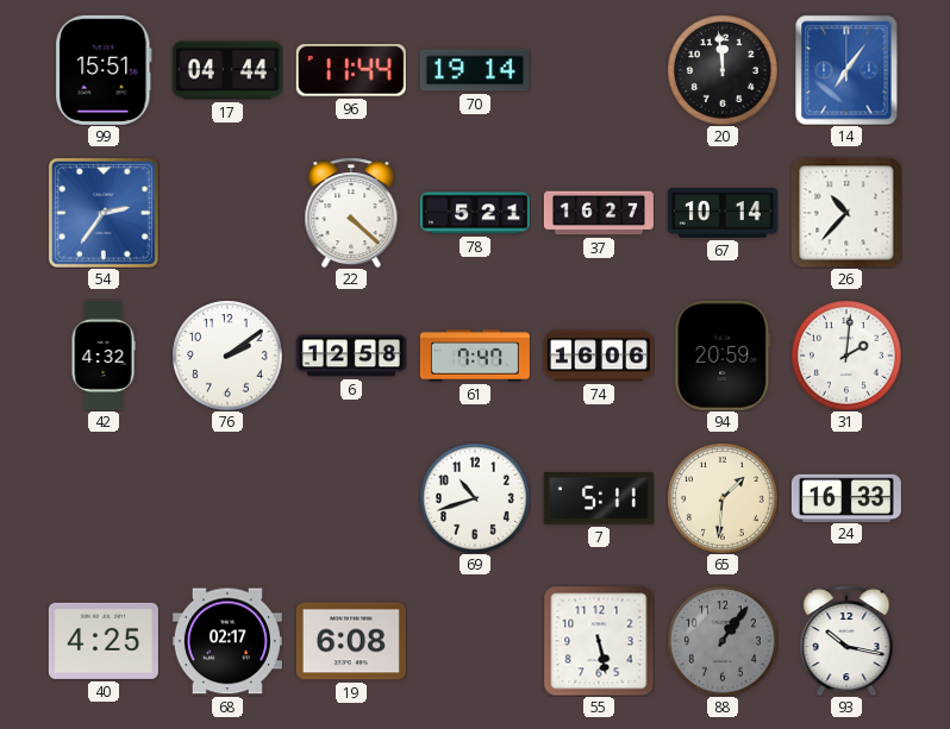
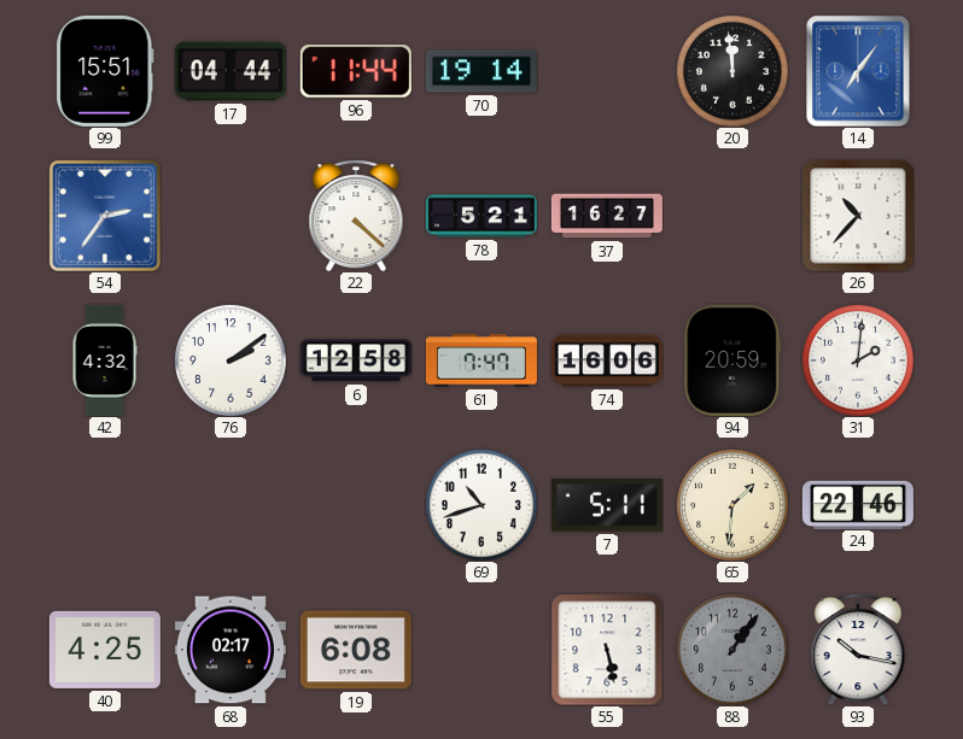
67: 10:14 -> none (723, 213)
24: 16:33 -> 22:46 (858, 504)
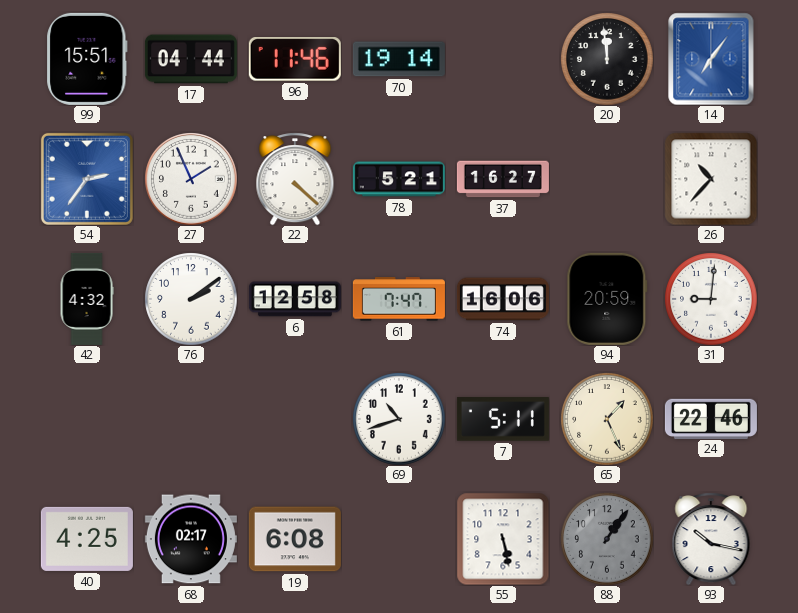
96: 11:44 -> 11:46 (295, 59)
27: none -> 1:56 (191, 179)
31: 2:01 -> 9:01 (711, 299)
65: 1:31 -> 1:26 (607, 419)
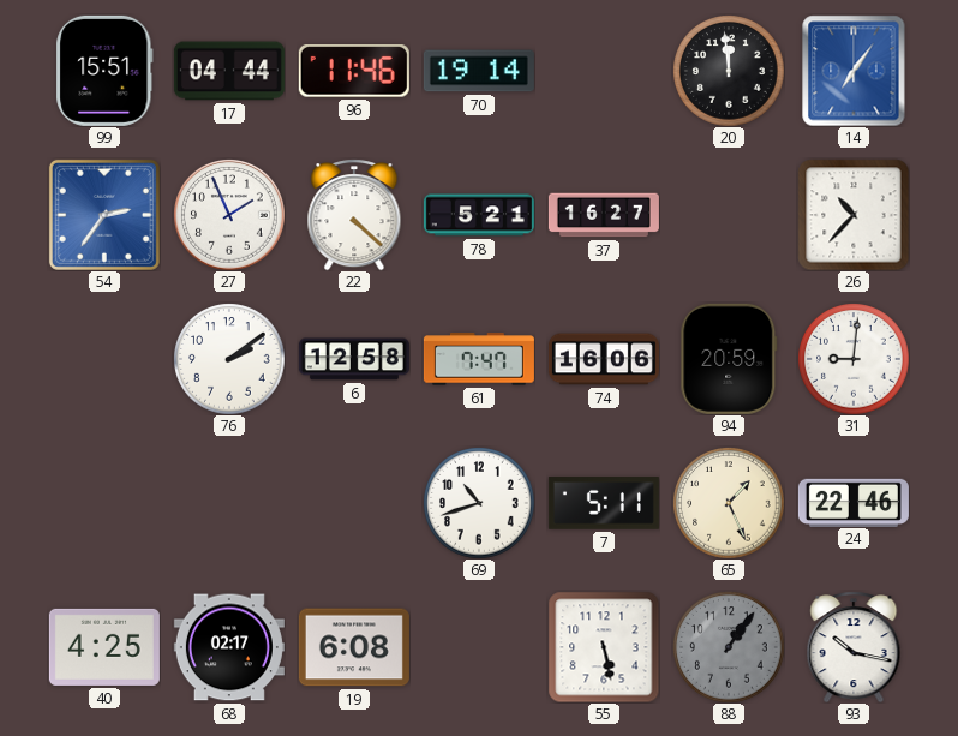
42: 4:32 -> none (87, 299)
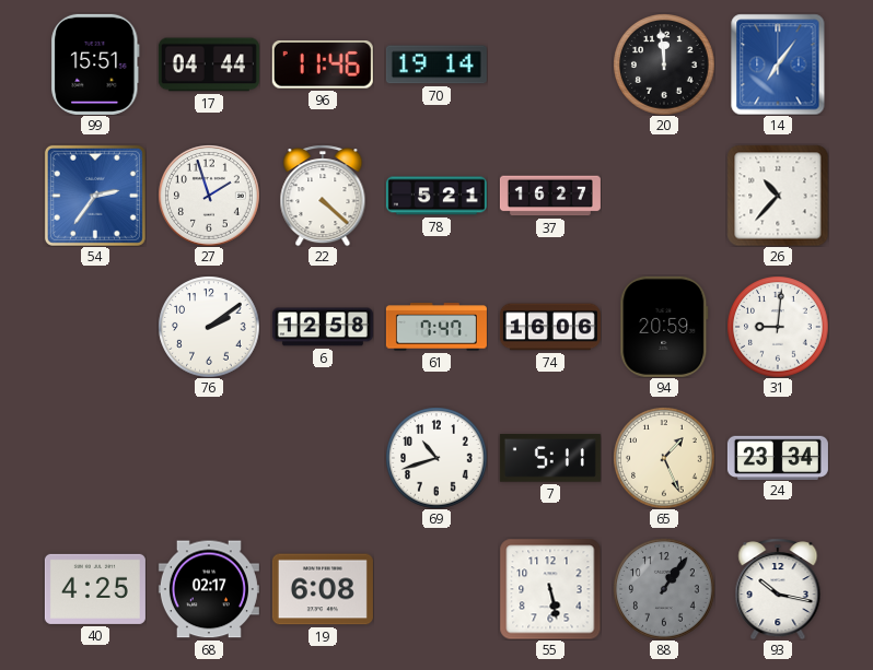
27: 1:56 -> 1:57 (209, 196)
24: 22:46 -> 23:34 (778, 457)
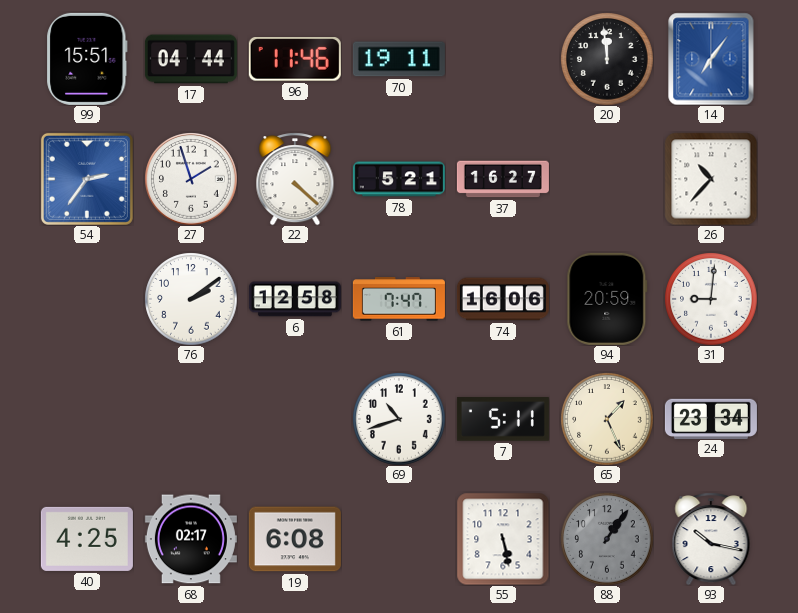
70: 19:14 -> 19:11 (399, 59)
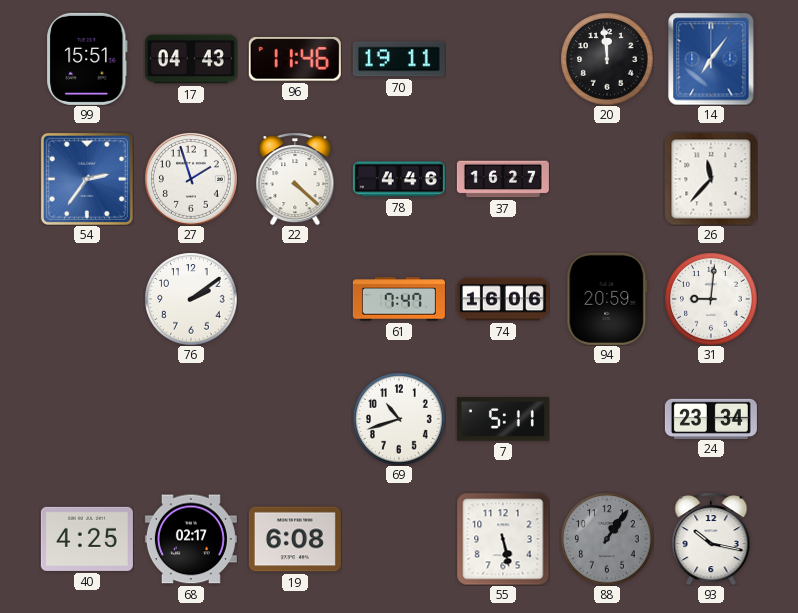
17: 04:44 -> 04:43 (191, 59)
78: 5:21 -> 4:46 (399, 179)
26: 10:37 -> 11:37 (711, 179)
6: 12:58 -> none (295, 299)
65: 1:26 -> none (607, 419)
